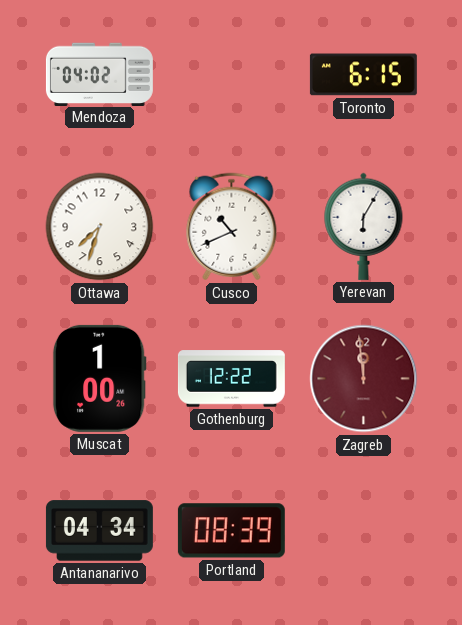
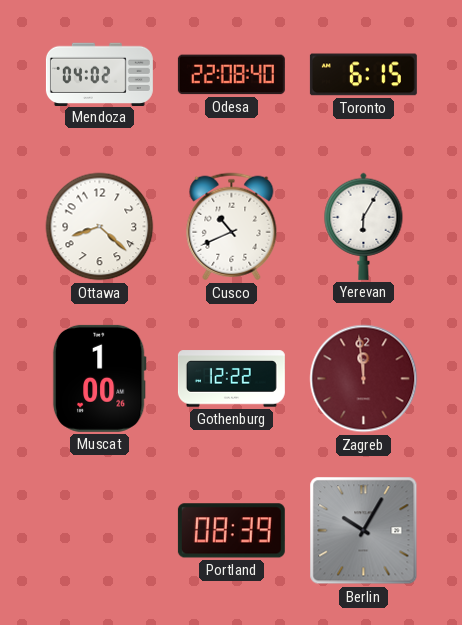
Odesa: none -> 22:08 (231, 75)
Ottawa: 7:33 -> 8:22 (100, 227)
Antananarivo: 04:34 -> none (99, 531)
Berlin: none -> 10:05 (364, 531)
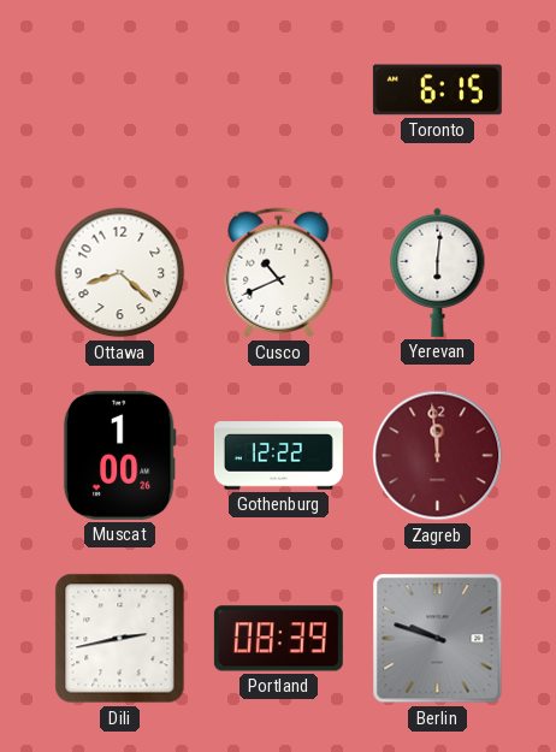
Mendoza: 04:02 -> none (99, 74)
Odesa: 22:08 -> none (231, 75)
Yerevan: 6:05 -> 6:01 (438, 272)
Dili: none -> 2:43 (120, 639)
Berlin: 10:05 -> 9:48 (438, 639)
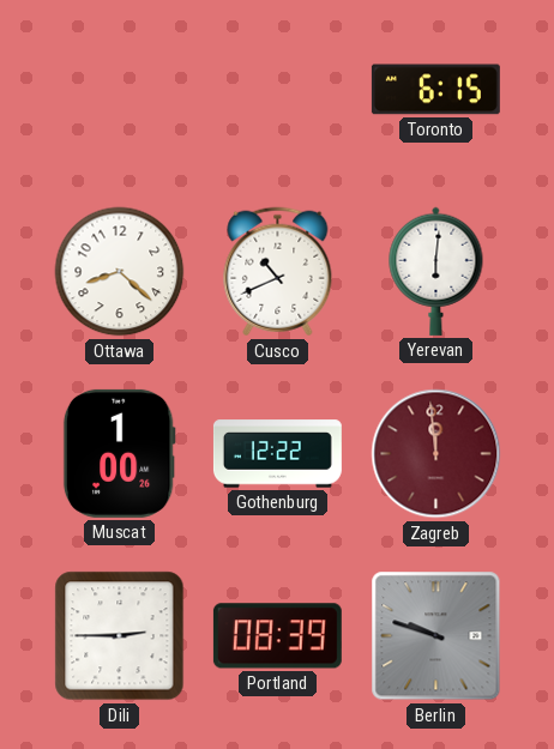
Dili: 2:43 -> 2:45 (120, 636)
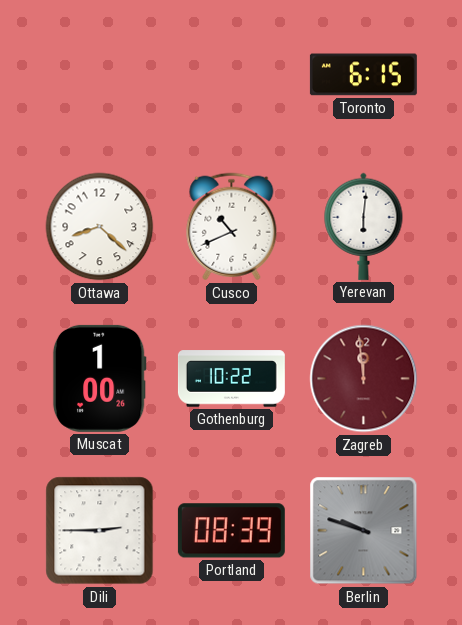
Gothenburg: 12:22 -> 10:22 (231, 379)
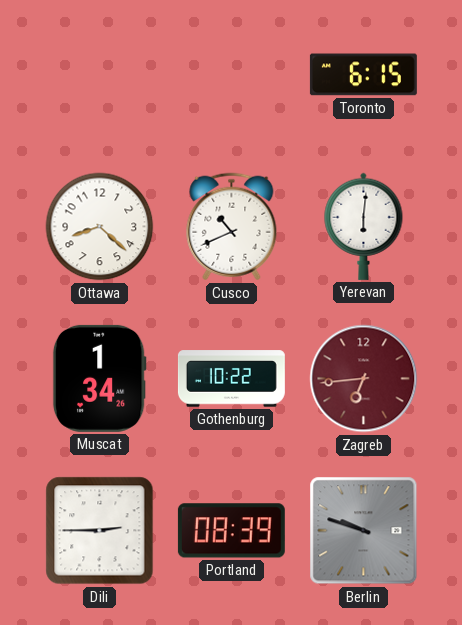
Muscat: 1:00 -> 1:34 (99, 378)
Zagreb: 11:59 -> 6:44 (364, 379)
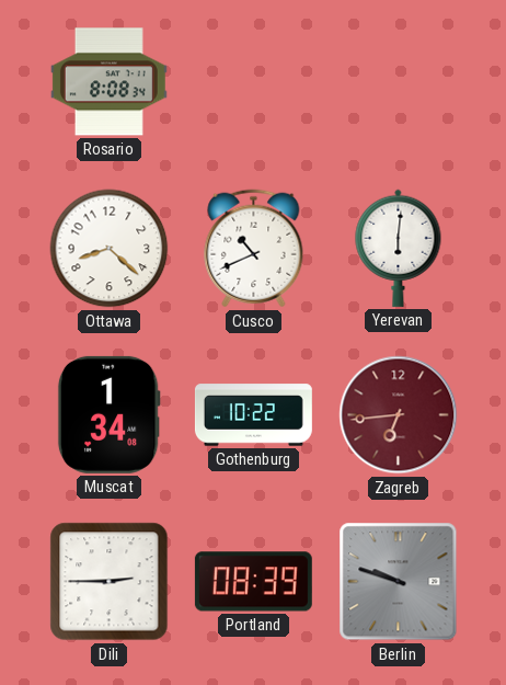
Rosario: none -> 8:08 (108, 82)
Toronto: 6:15 -> none (363, 75)
Muscat: 1:34:26 -> 1:34:08 (108, 414)
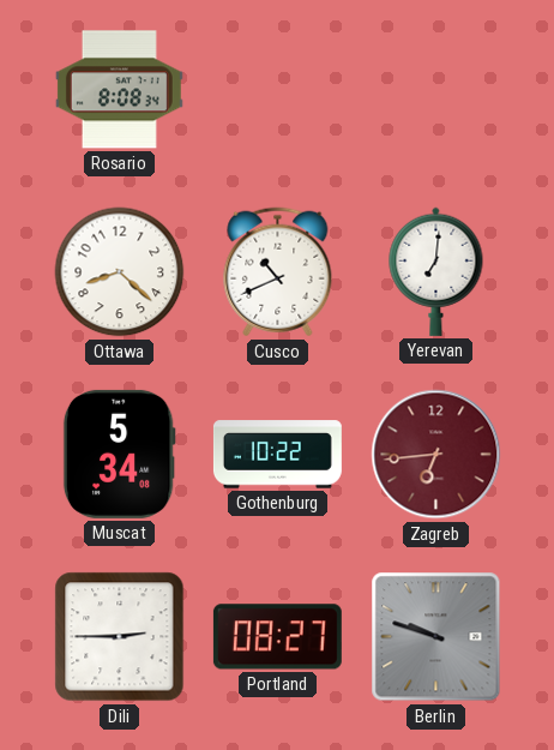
Yerevan: 6:01 -> 7:01 (436, 271)
Muscat: 1:34 -> 5:34 (119, 454)
Portland: 08:39 -> 08:27 (277, 637)
